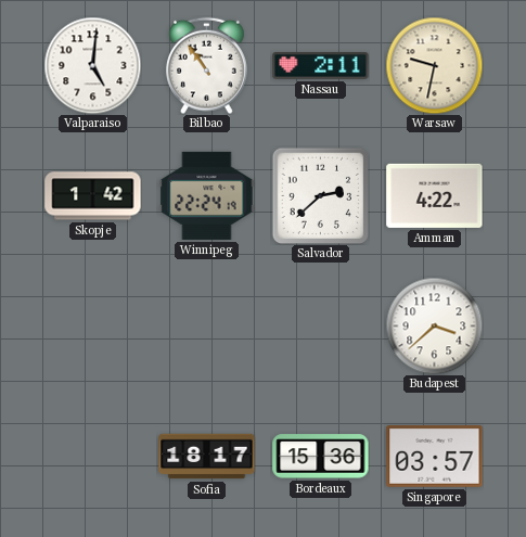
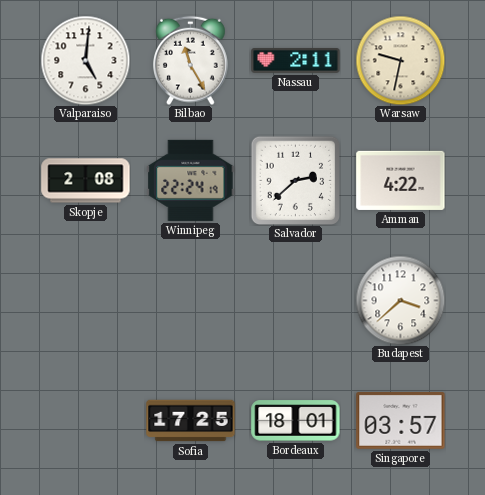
Bilbao: 10:54 -> 11:25 (191, 60)
Skopje: 1:42 -> 2:08 (86, 181)
Sofia: 18:17 -> 17:25 (191, 421)
Bordeaux: 15:36 -> 18:01 (296, 421)
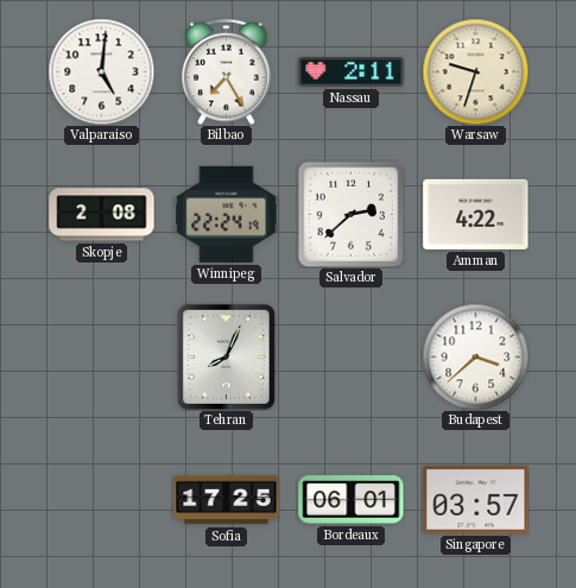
Bilbao: 11:25 -> 7:25 (227, 71)
Warsaw: 9:32 -> 9:33 (475, 71)
Tehran: none -> 8:04 (226, 356)
Bordeaux: 18:01 -> 06:01 (352, 500)
